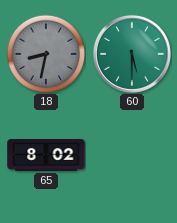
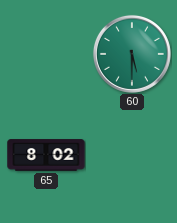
18: 8:32 -> none (46, 54)
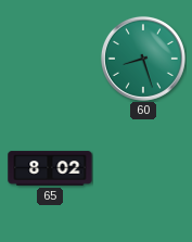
60: 5:30 -> 8:27 (143, 59)
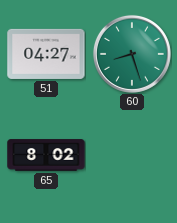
51: none -> 04:27 (46, 54)
